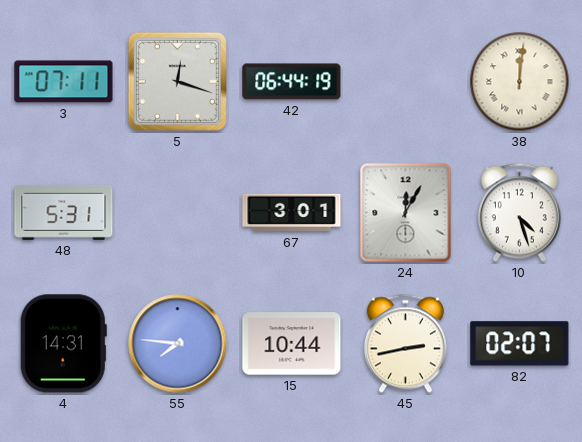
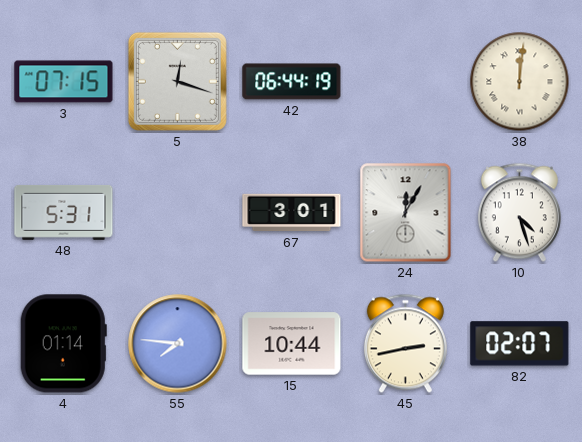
3: 07:11 -> 07:15 (64, 82)
4: 14:31 -> 01:14 (63, 344)
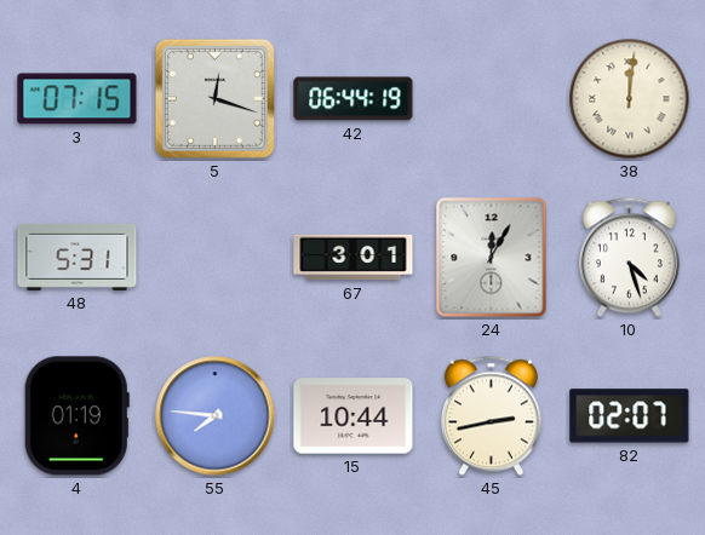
4: 01:14 -> 01:19 (76, 416)
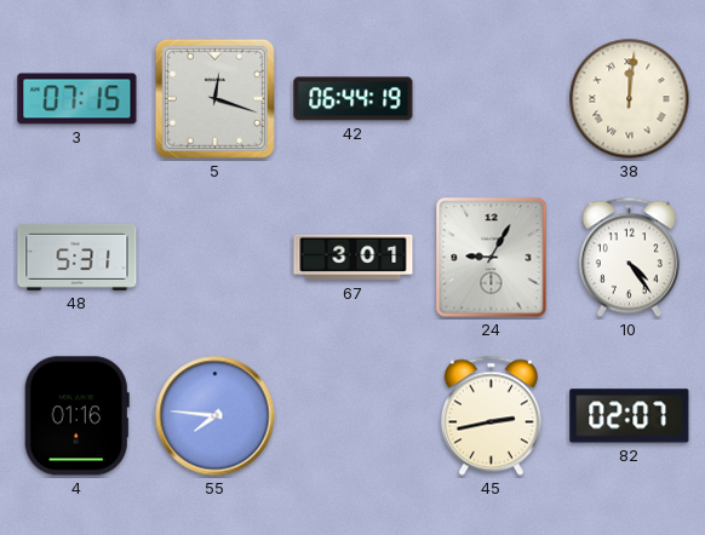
24: 12:05 -> 9:05 (492, 258)
10: 4:27 -> 4:24 (629, 258)
4: 01:19 -> 01:16 (76, 416)
15: 10:44 -> none (354, 416)
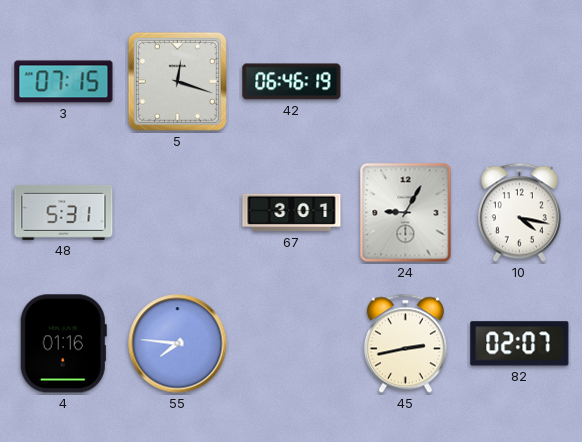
42: 06:44 -> 06:46 (292, 82)
38: 12:01 -> none (630, 99)
10: 4:24 -> 4:17 (519, 213)
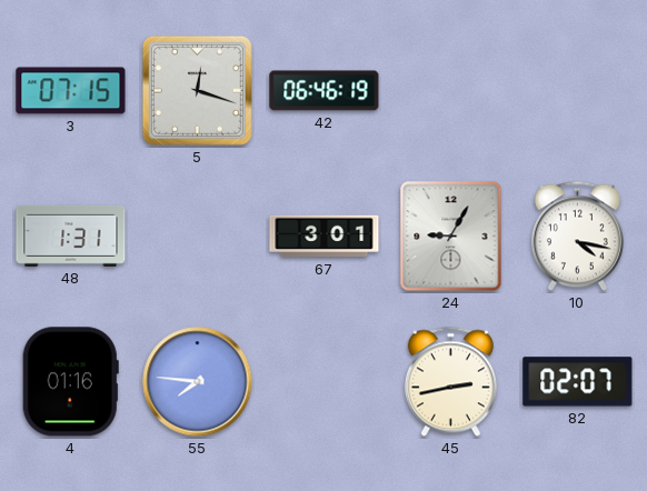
48: 5:31 -> 1:31 (71, 236)
